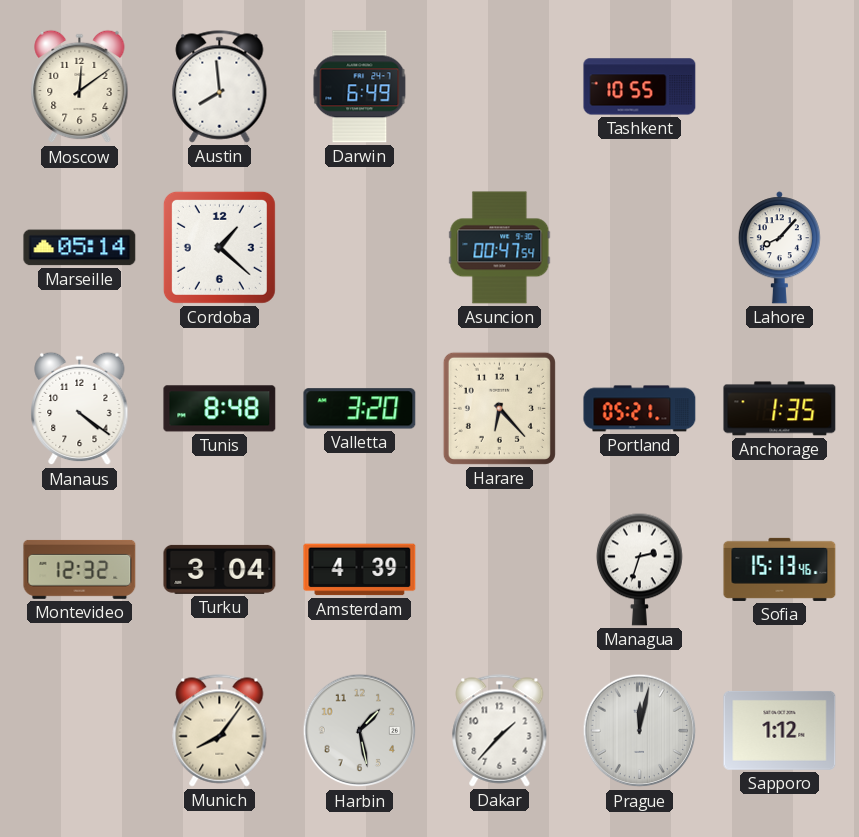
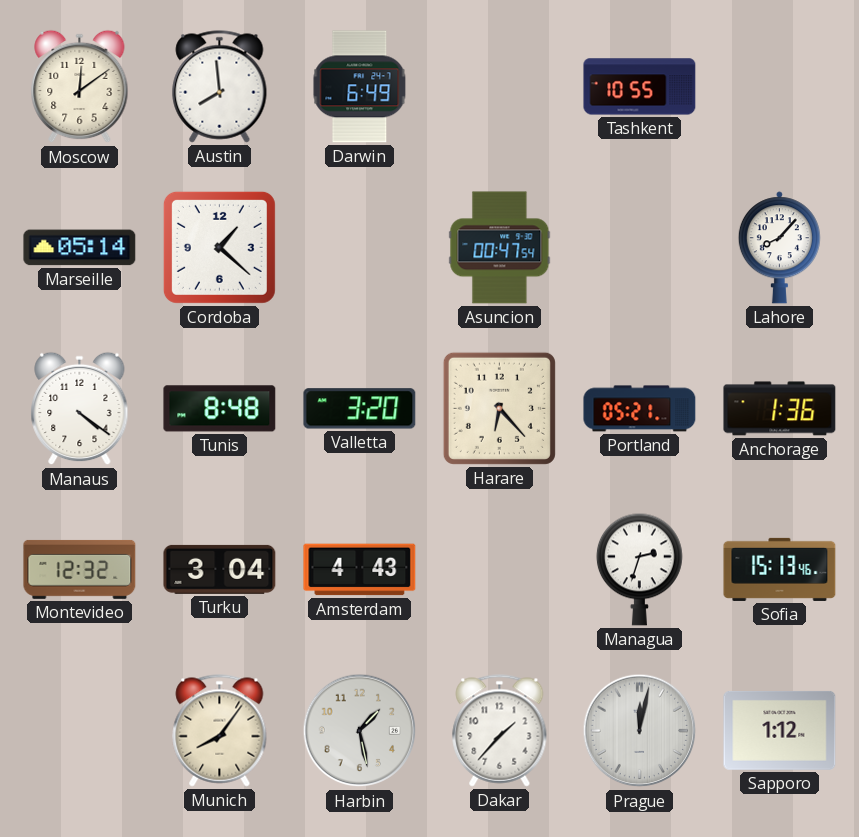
Anchorage: 1:35 -> 1:36 (780, 409)
Amsterdam: 4:39 -> 4:43 (360, 570)
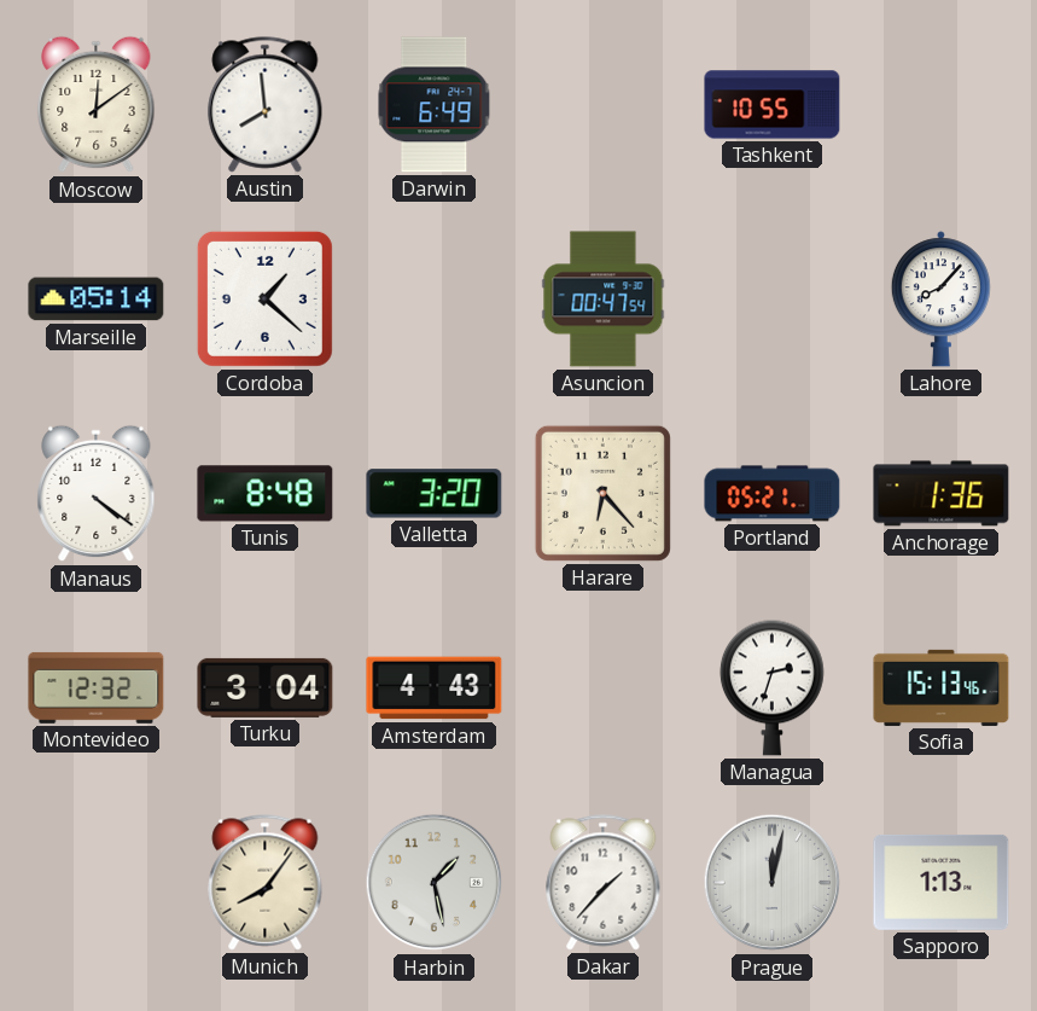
Sapporo: 1:12 -> 1:13 (942, 882)
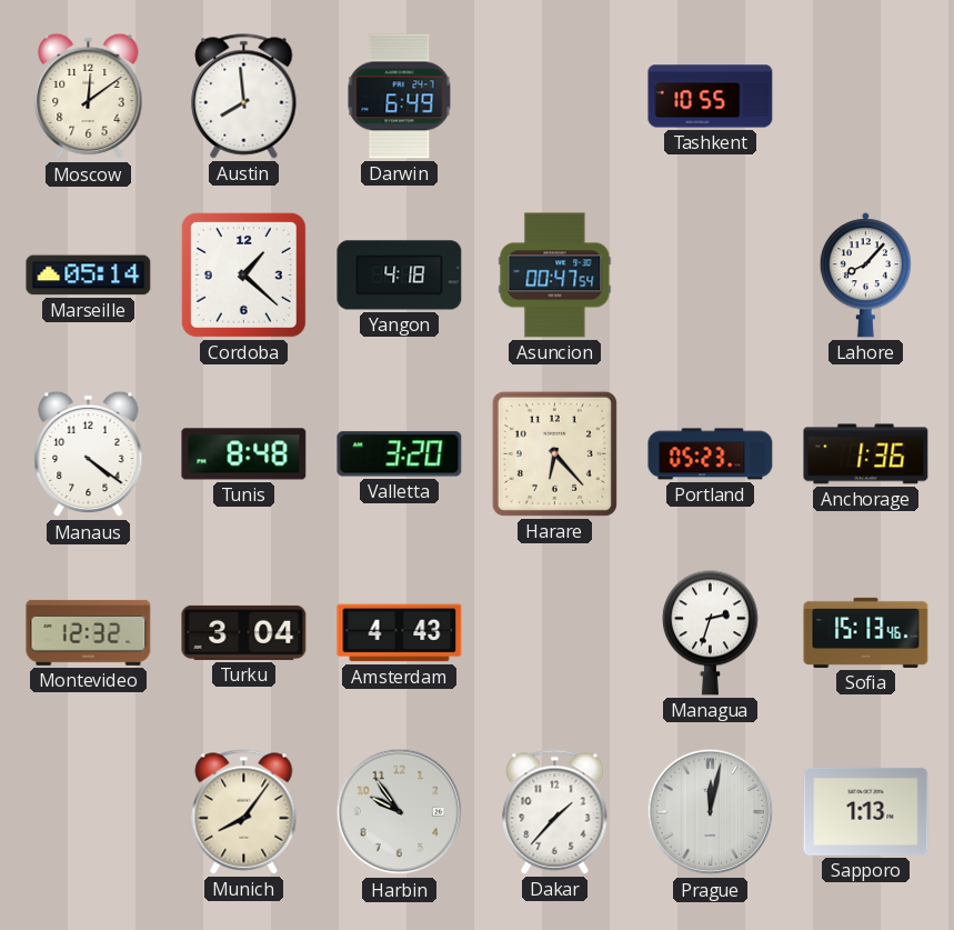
Yangon: none -> 4:18 (400, 276)
Portland: 05:21 -> 05:23 (711, 454)
Harbin: 1:28 -> 9:54 (400, 812)
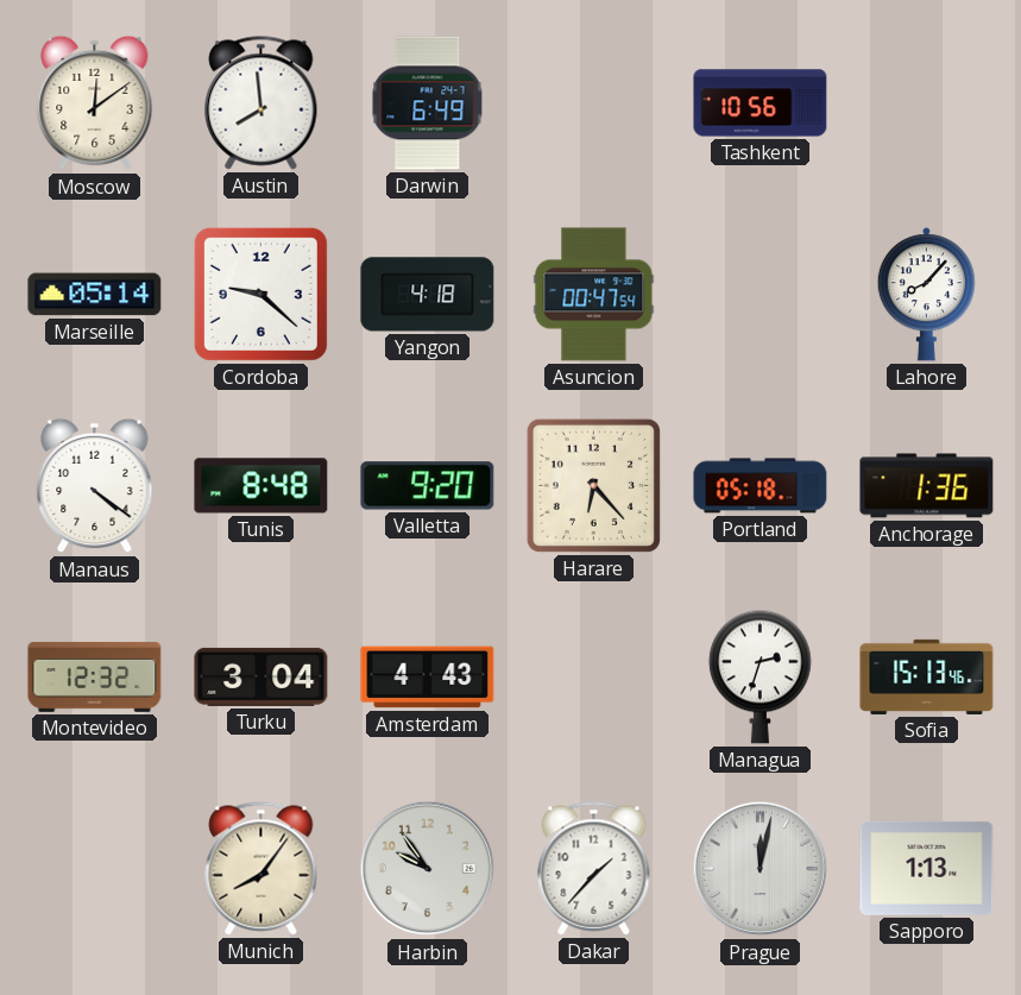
Tashkent: 10:55 -> 10:56 (761, 103)
Cordoba: 1:22 -> 9:22 (260, 294)
Valletta: 3:20 -> 9:20 (428, 486)
Portland: 05:23 -> 05:18 (761, 486)
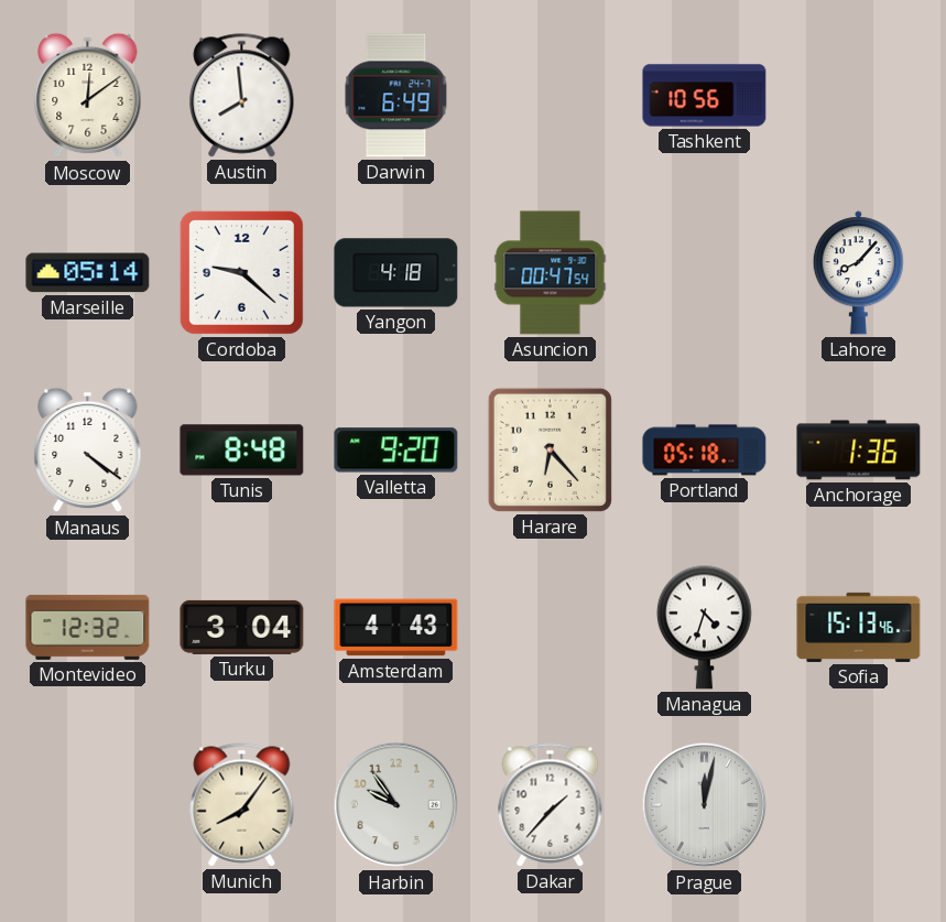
Managua: 2:33 -> 4:33 (704, 627)
Sapporo: 1:13 -> none (927, 868)
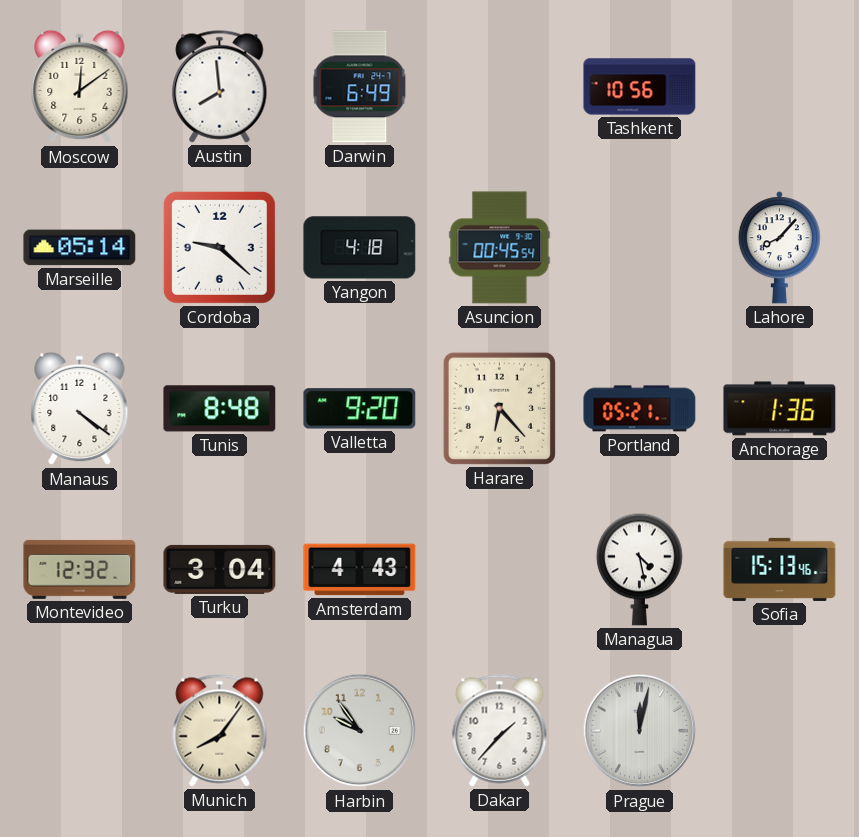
Asuncion: 00:47 -> 00:45 (500, 248)
Portland: 05:18 -> 05:21 (640, 409)
Managua: 4:33 -> 4:28 (639, 569)
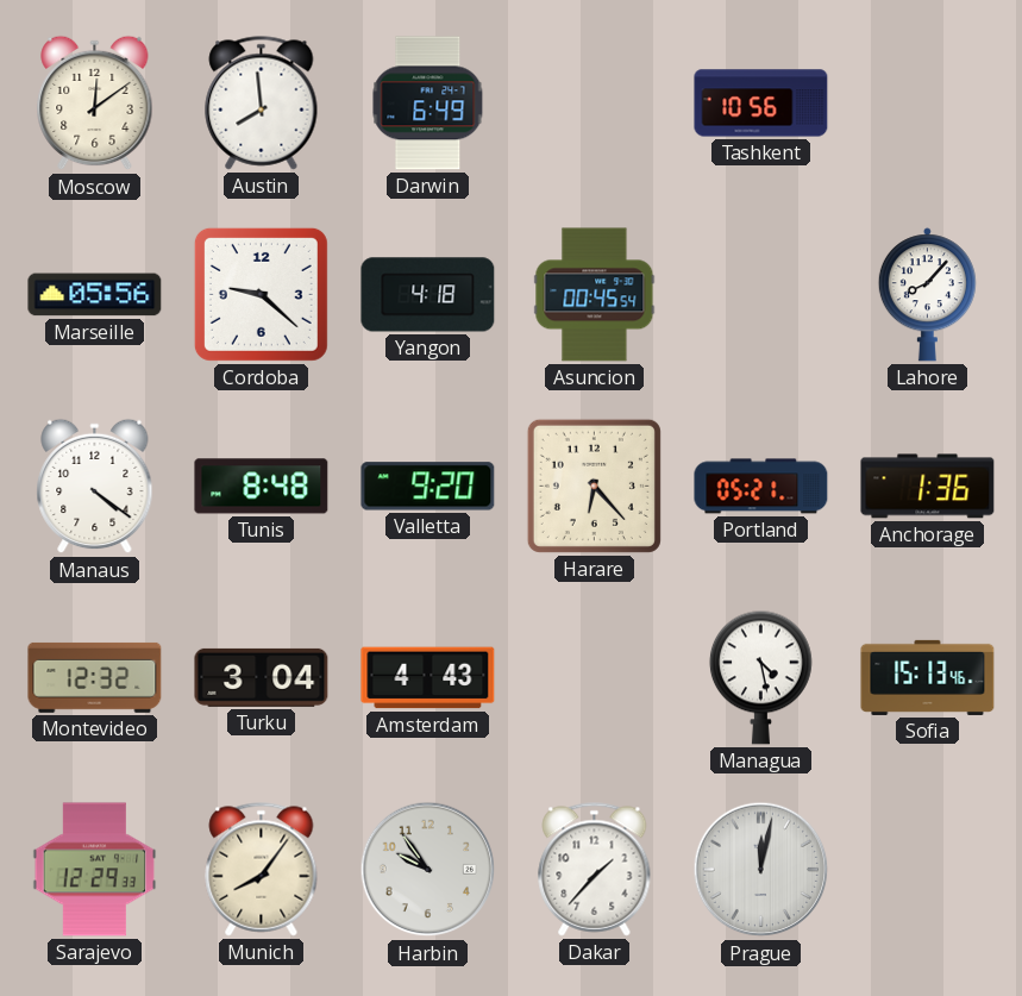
Marseille: 05:14 -> 05:56 (95, 295)
Sarajevo: none -> 12:29 (95, 870)
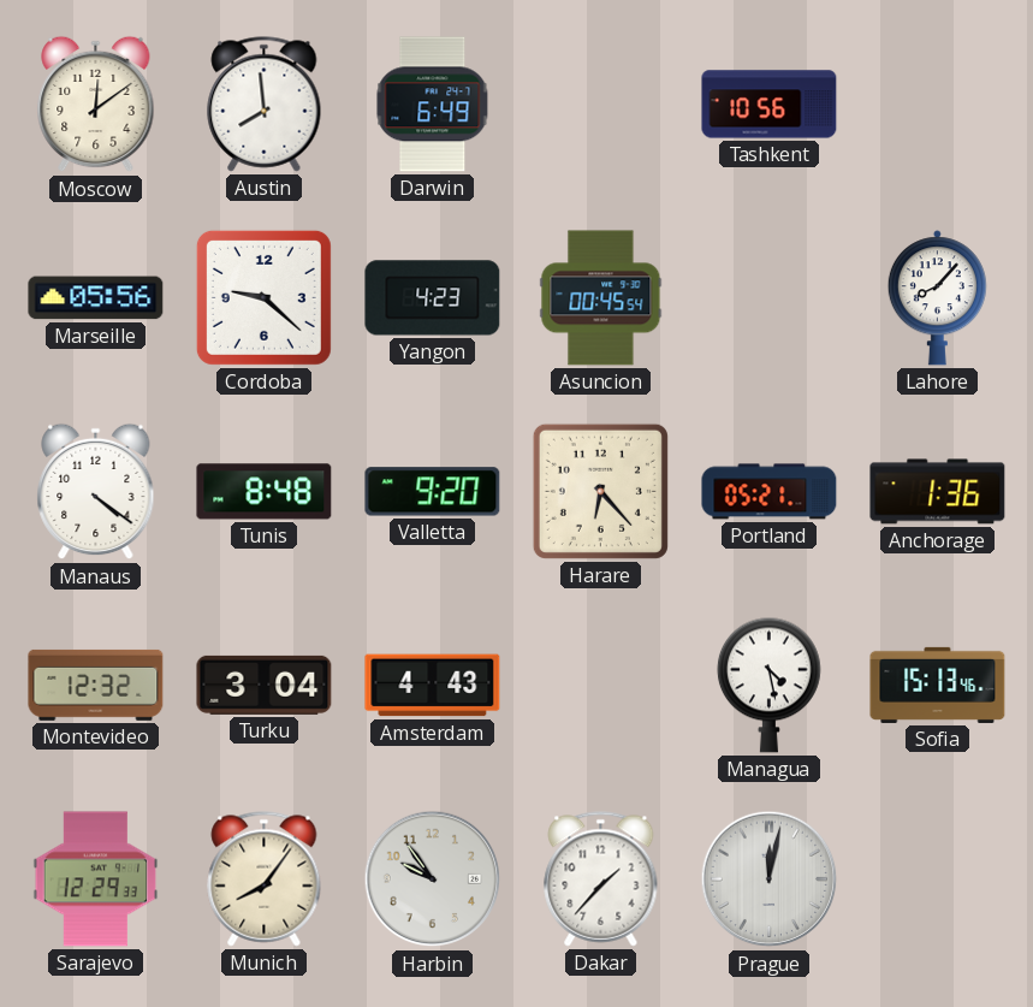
Yangon: 4:18 -> 4:23 (433, 298)
